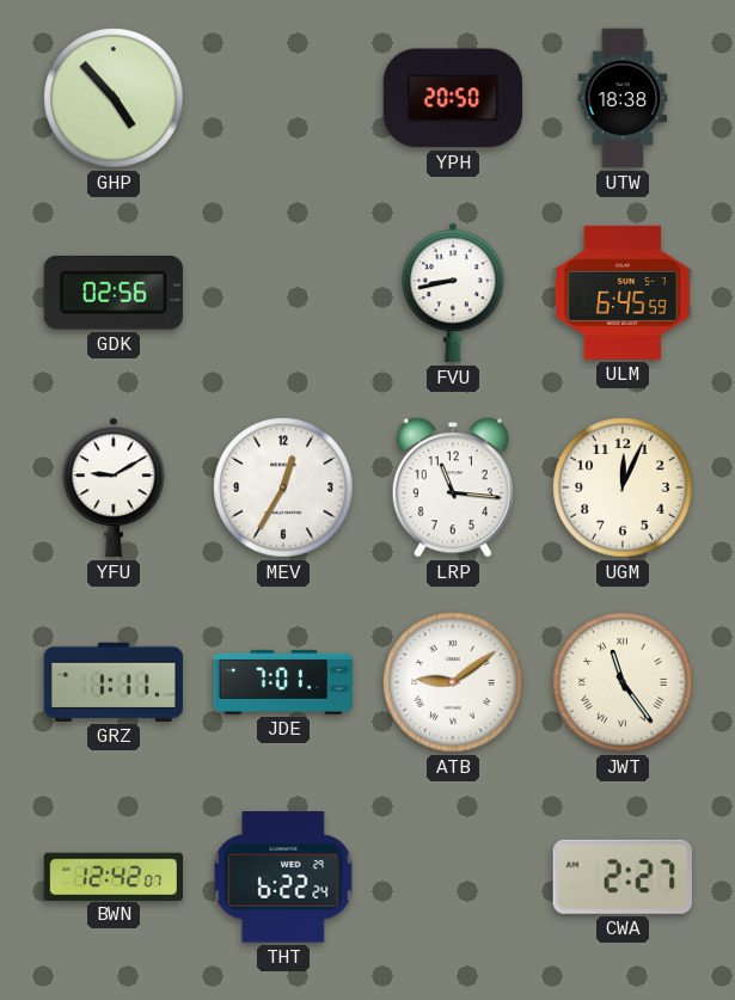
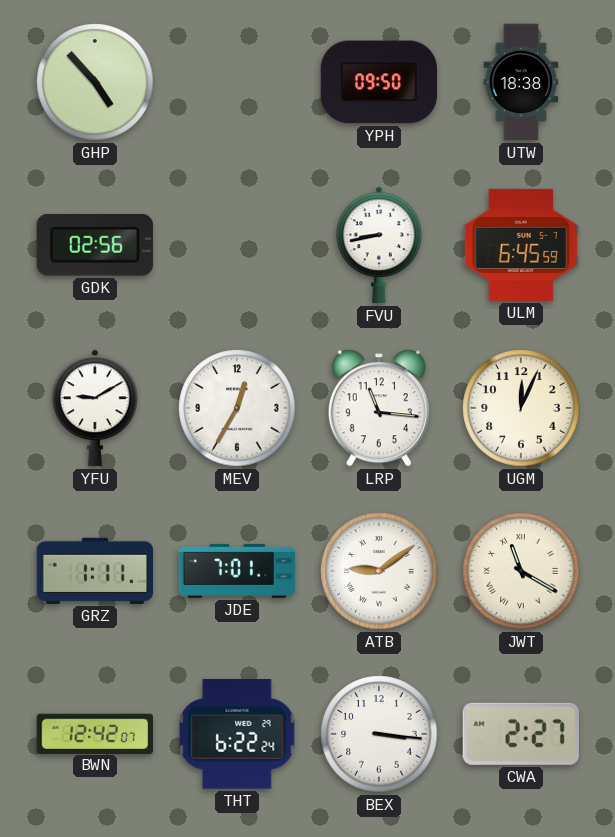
YPH: 20:50 -> 09:50 (378, 82)
JWT: 11:24 -> 11:20 (521, 571)
BEX: none -> 3:16 (379, 734)
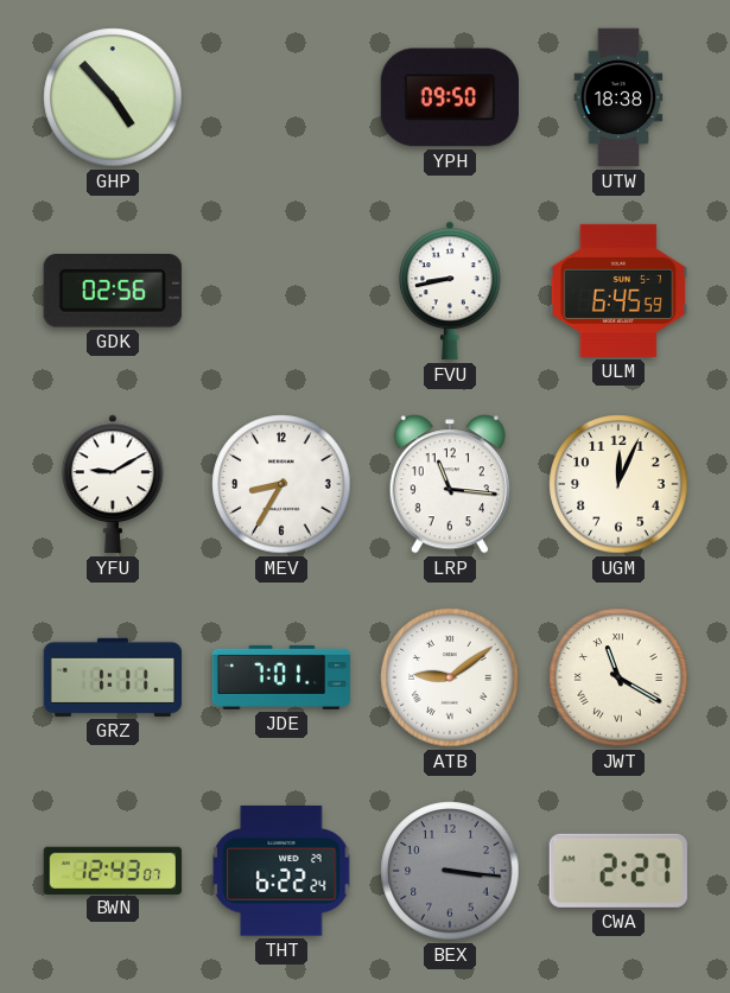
MEV: 12:35 -> 8:35 (281, 484)
BWN: 12:42 -> 12:43 (112, 870)
BEX dial: white -> grey (450, 871)
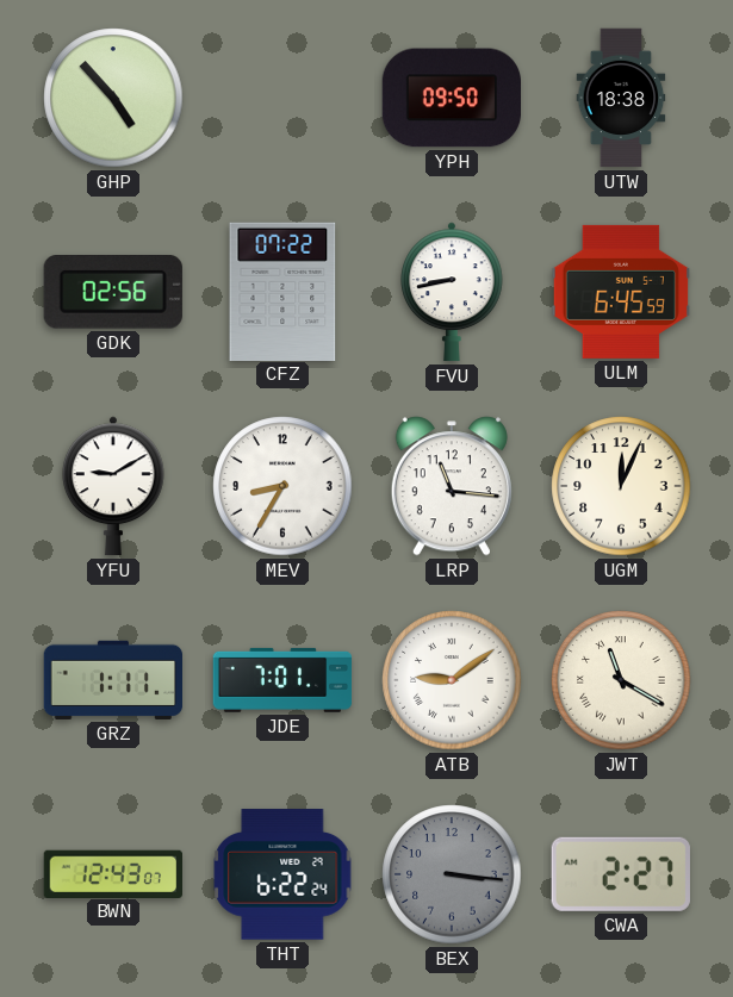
CFZ: none -> 07:22 (282, 291)
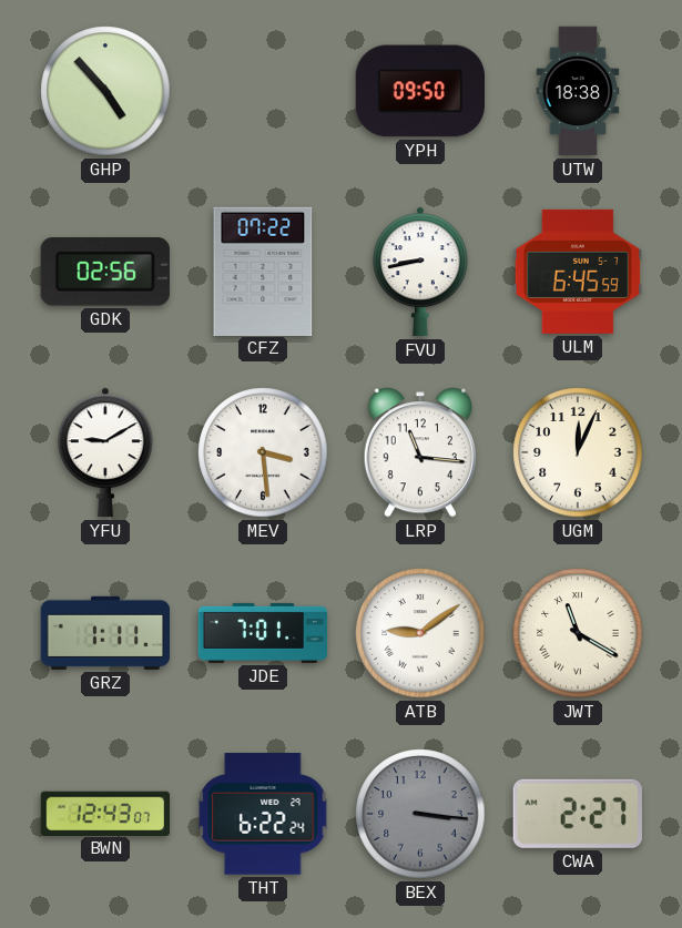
MEV: 8:35 -> 3:29 (263, 452)
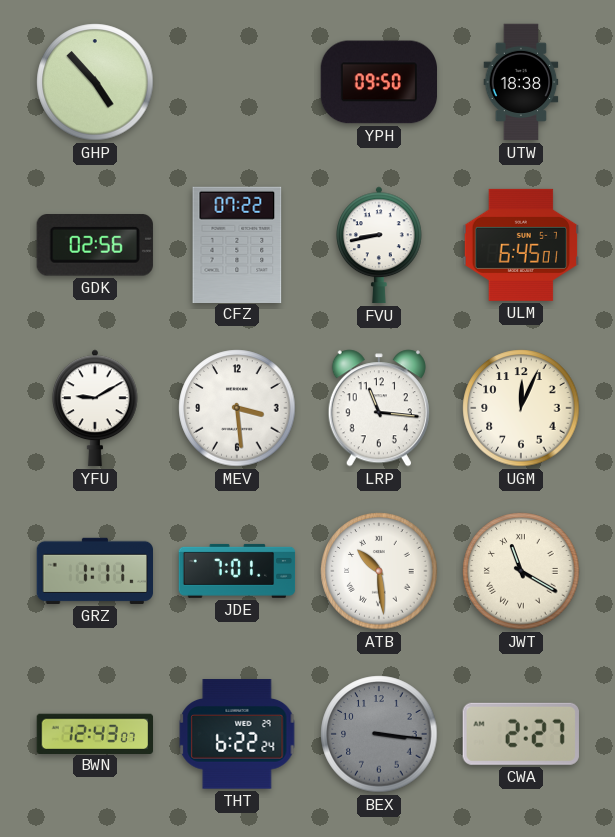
ULM: 6:45:59 -> 6:45:01 (521, 245)
ATB: 9:09 -> 10:29 (379, 571)
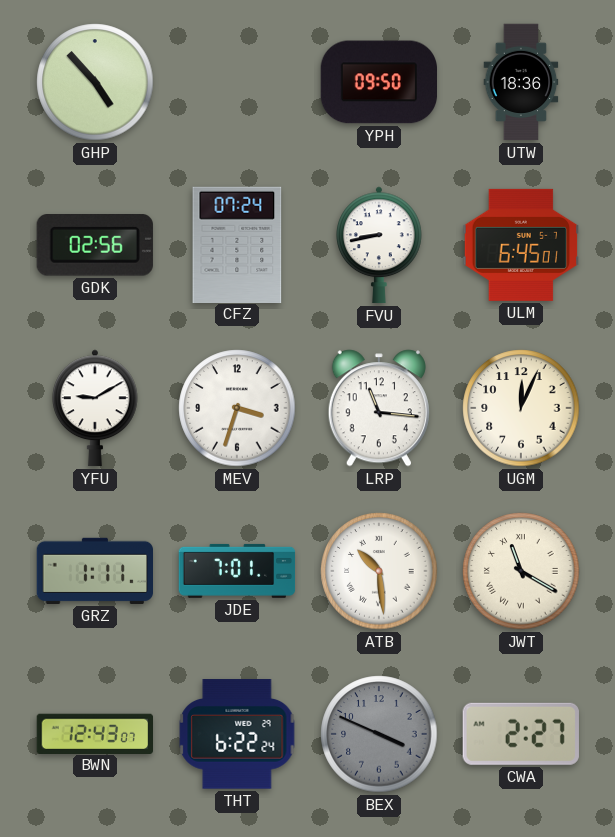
UTW: 18:38 -> 18:36 (521, 82)
CFZ: 07:22 -> 07:24 (237, 244)
MEV: 3:29 -> 3:33 (237, 408)
BEX: 3:16 -> 3:49 (379, 734)
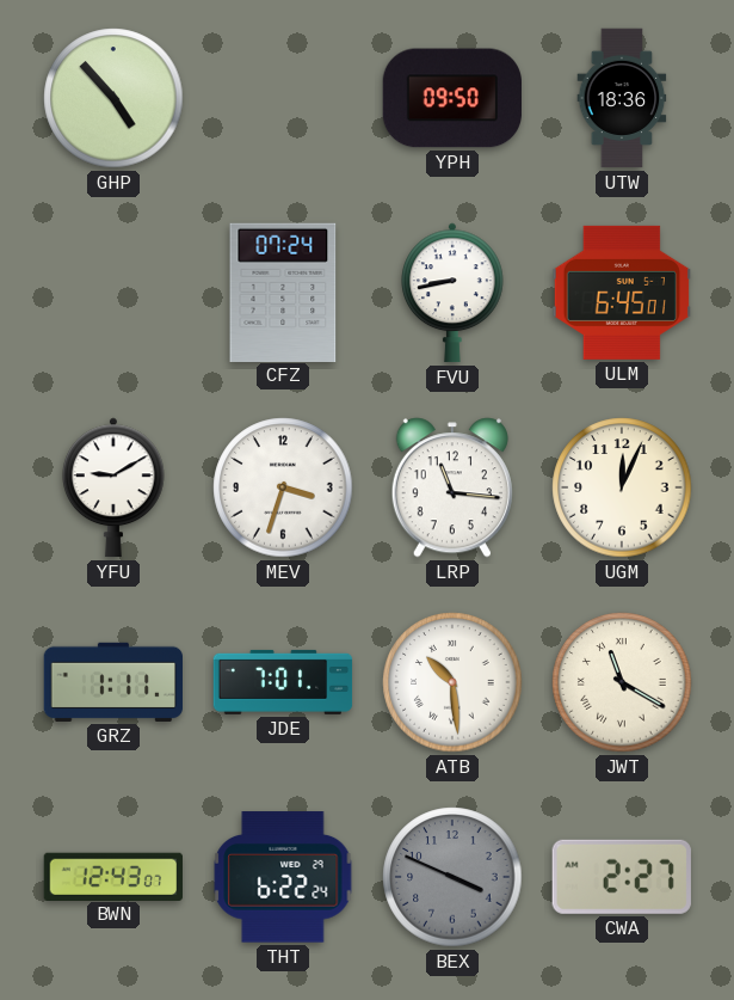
GDK: 02:56 -> none (95, 246)
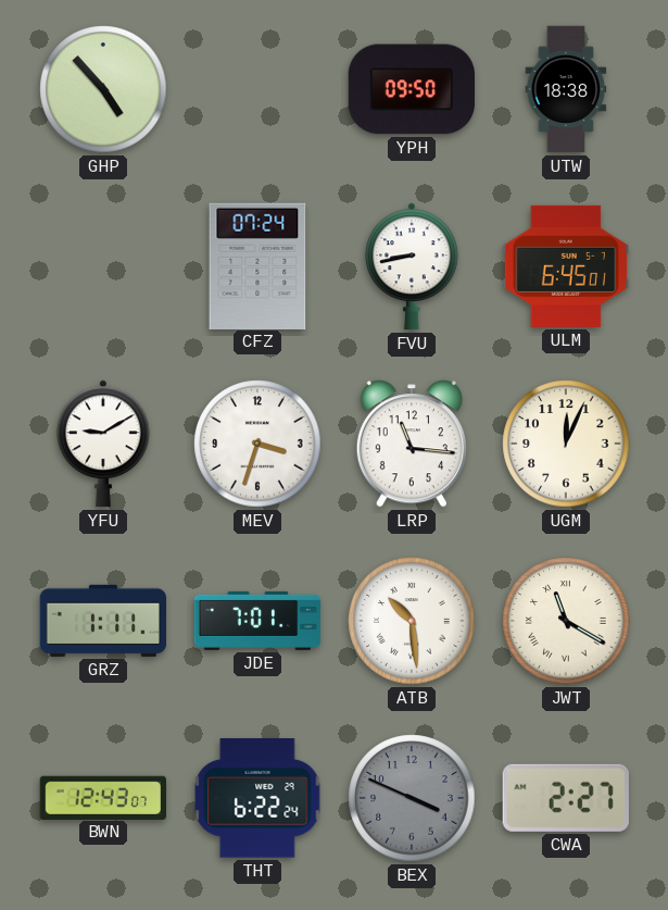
UTW: 18:36 -> 18:38 (566, 89)
